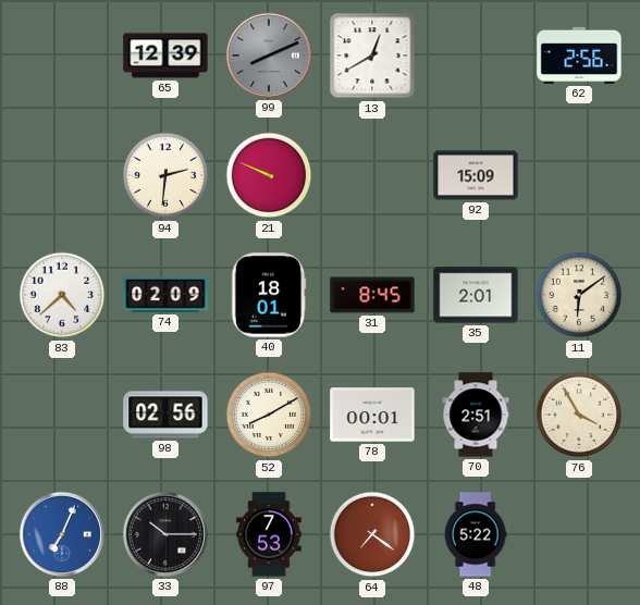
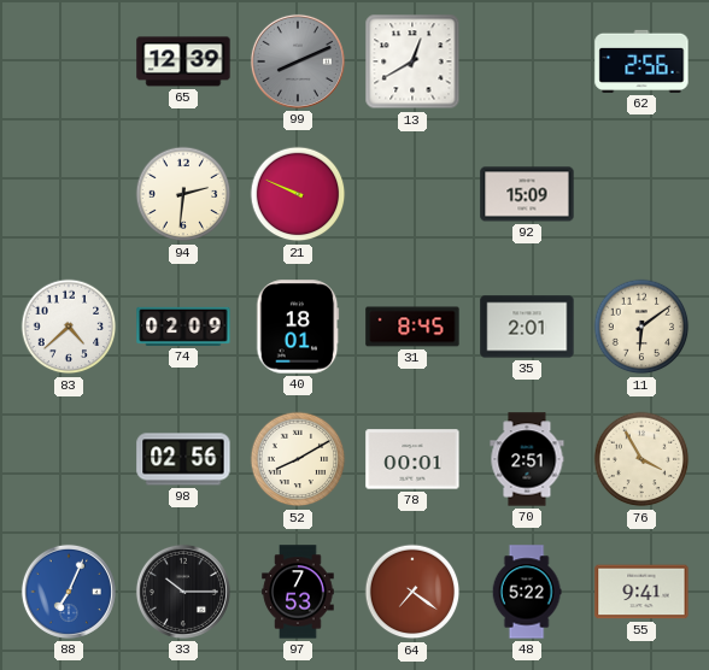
55: none -> 9:41 (641, 592)
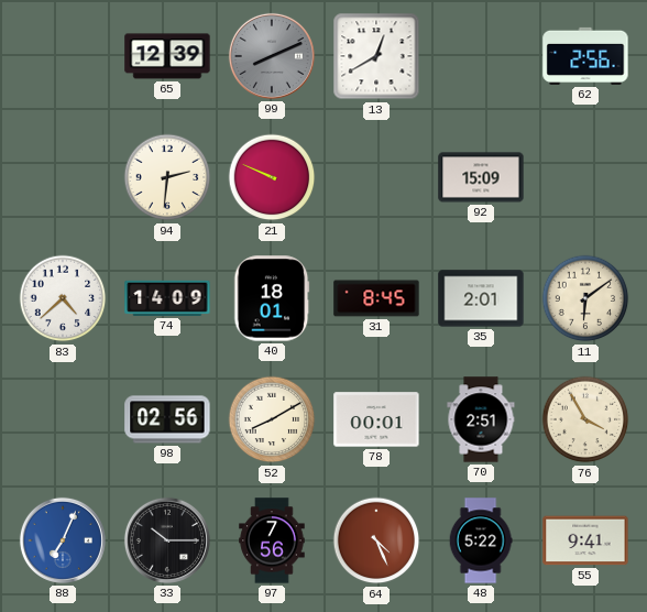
74: 02:09 -> 14:09 (167, 298)
97: 7:53 -> 7:56 (272, 540)
64: 7:21 -> 4:26 (376, 540)
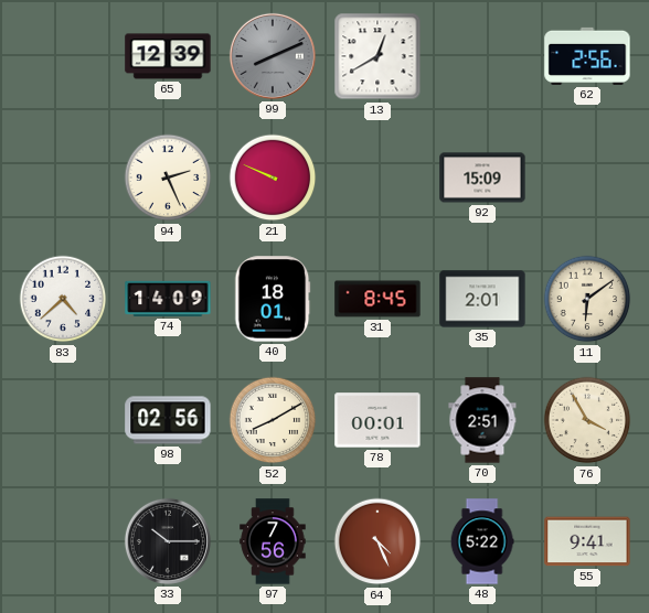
94: 2:31 -> 2:26 (168, 178)
88: 7:04 -> none (63, 540)
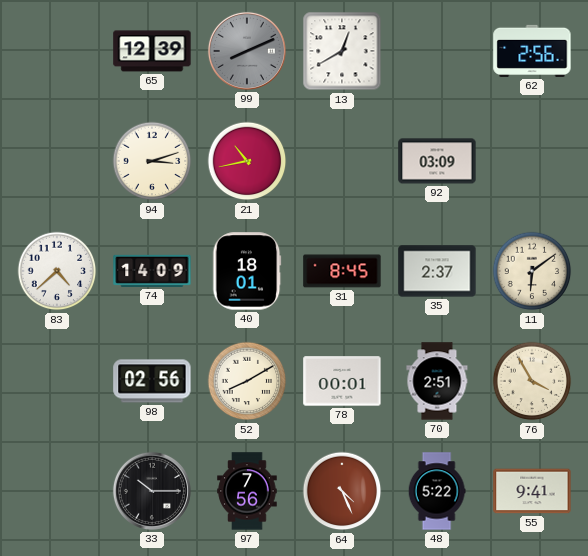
94: 2:26 -> 3:12 (152, 161)
21: 9:49 -> 10:43 (247, 161)
92: 15:09 -> 03:09 (437, 161)
35: 2:01 -> 2:37 (437, 271)
